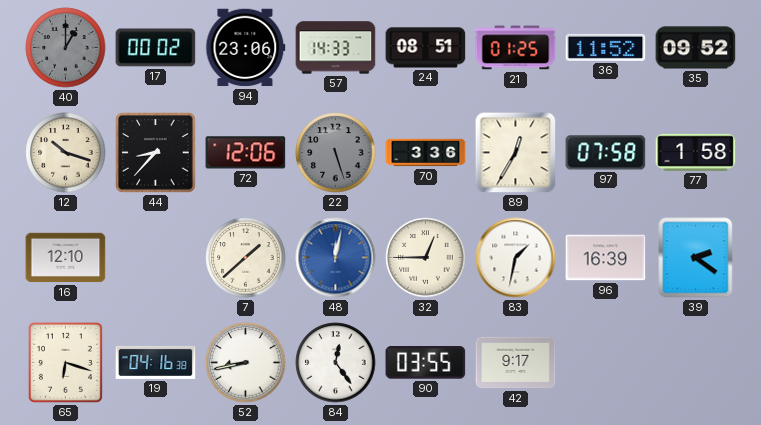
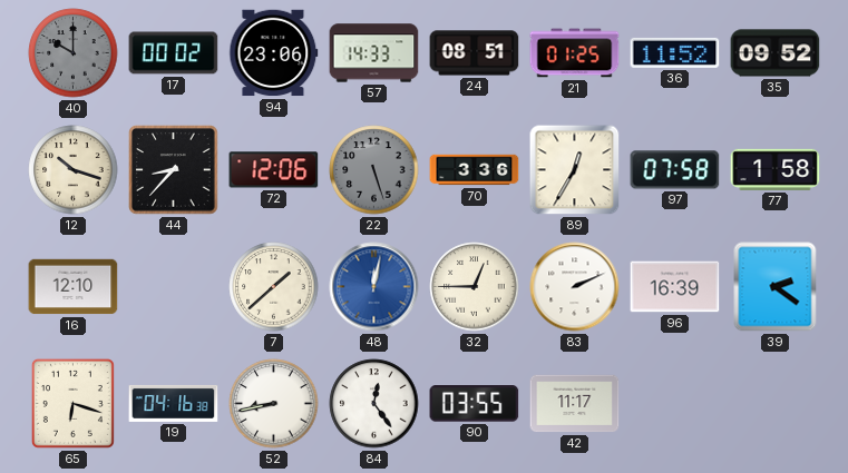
40: 1:00 -> 10:00 (74, 53)
83: 1:32 -> 2:11 (575, 287)
42: 9:17 -> 11:17 (575, 404)
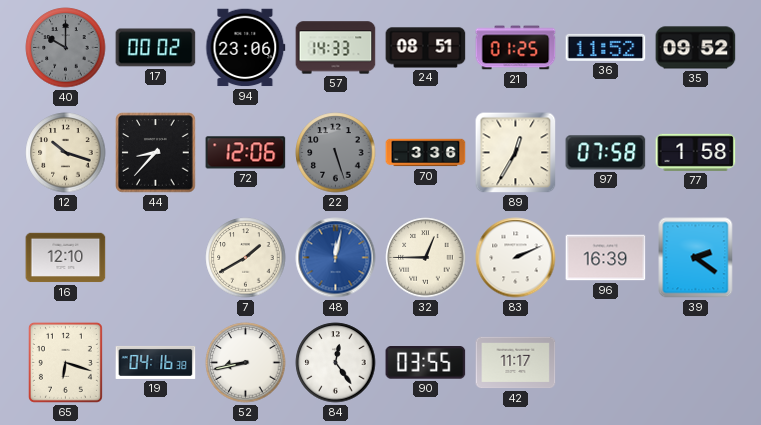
7: 1:38 -> 1:40 (246, 258)
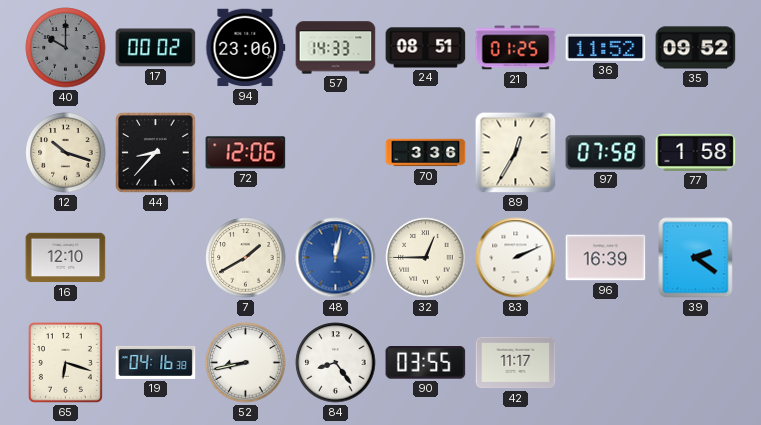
22: 5:27 -> none (336, 153)
84: 12:24 -> 8:24 (336, 363)
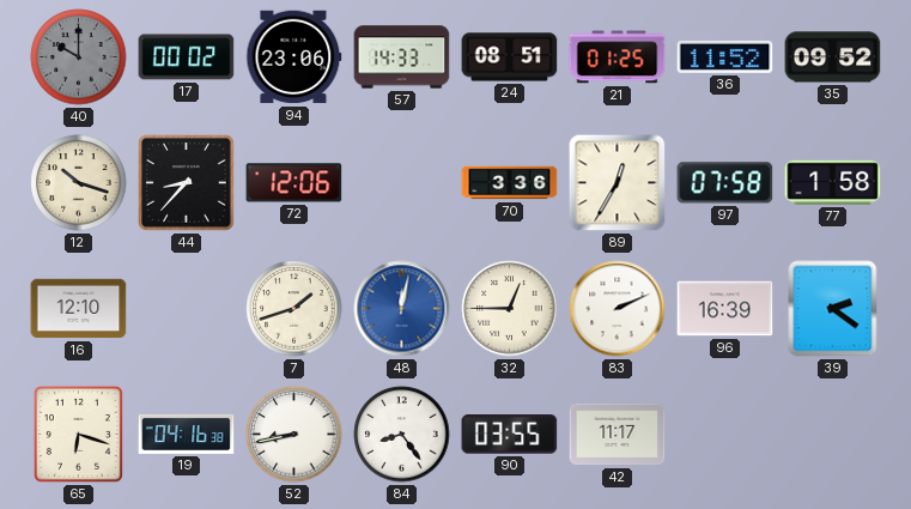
7: 1:40 -> 1:42 (294, 309)
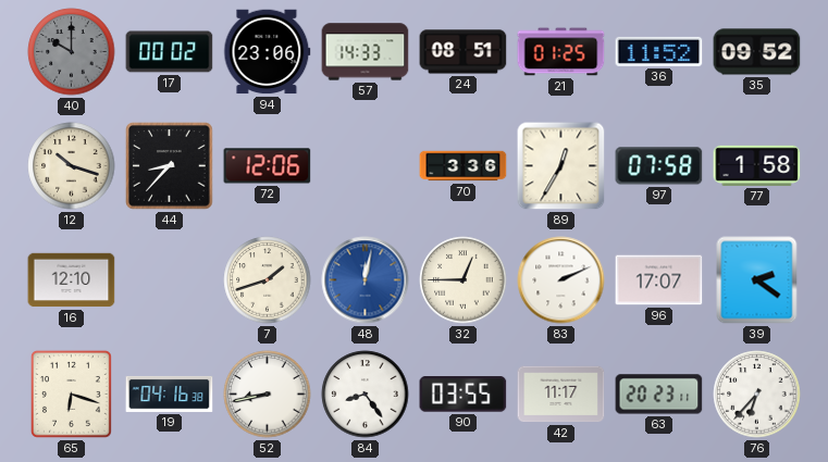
96: 16:39 -> 17:07 (659, 280)
63: none -> 20:23 (659, 395)
76: none -> 6:37 (757, 395)
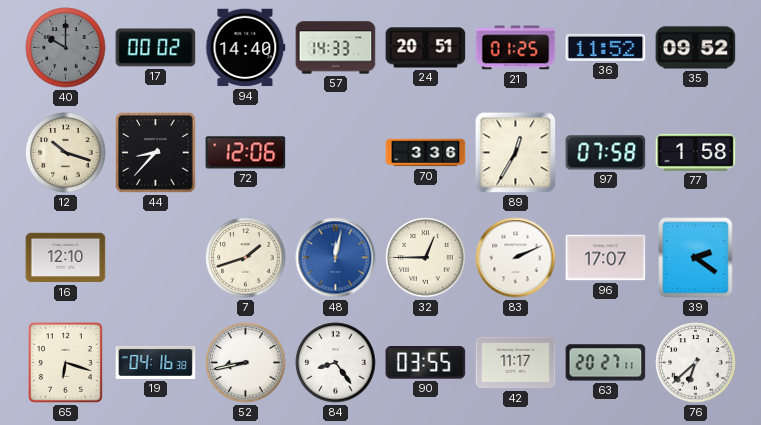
94: 23:06 -> 14:40 (246, 48)
24: 08:51 -> 20:51 (426, 48)
63: 20:23 -> 20:27 (606, 363)
76: 6:37 -> 6:38 (696, 363)
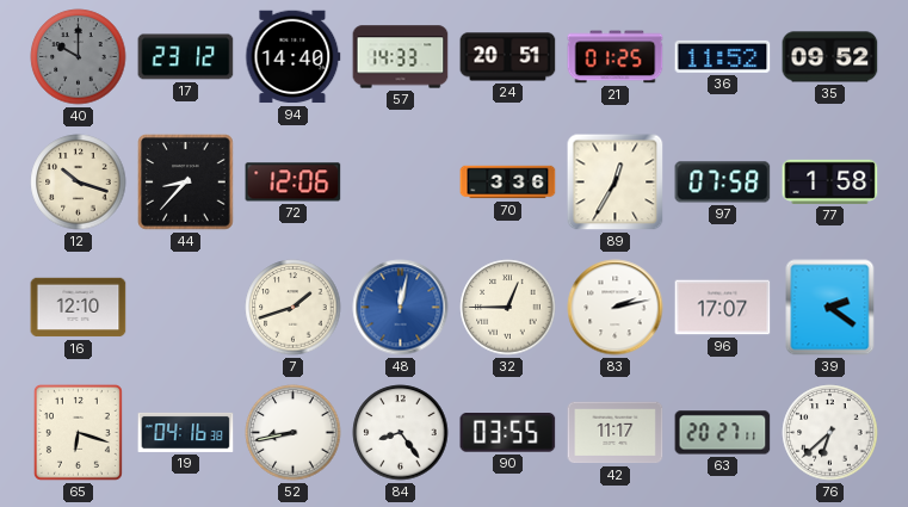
17: 00:02 -> 23:12 (186, 57)
83: 2:11 -> 2:13 (616, 308)
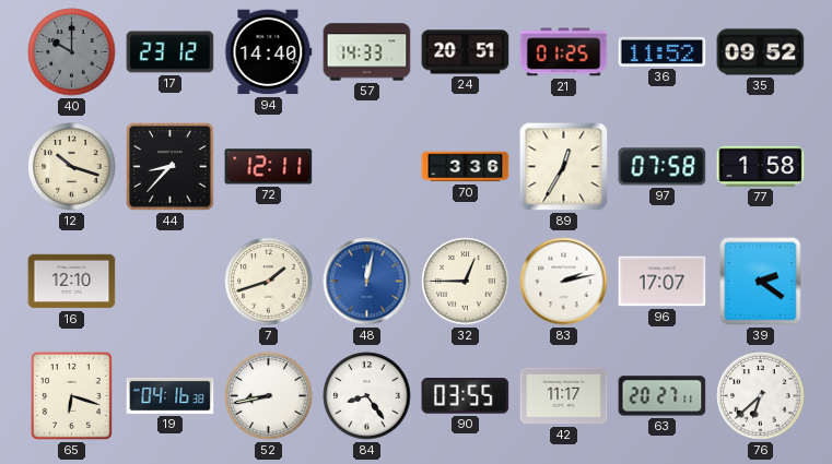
72: 12:06 -> 12:11 (269, 167)
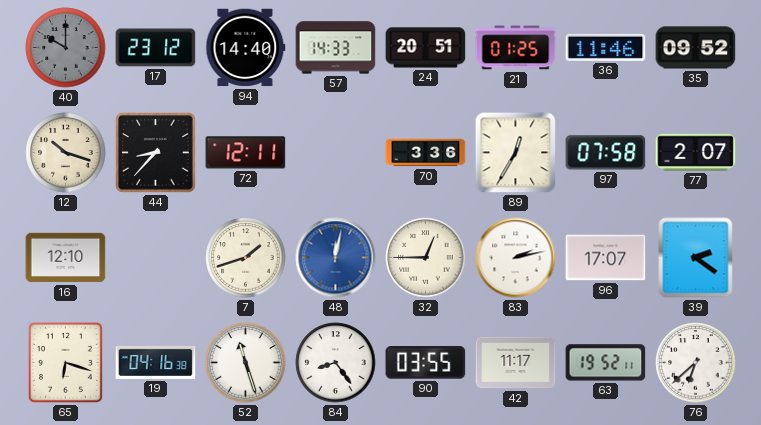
36: 11:52 -> 11:46 (606, 47)
77: 1:58 -> 2:07 (696, 152)
52: 8:43 -> 11:27 (246, 363)
63: 20:27 -> 19:52 (606, 363)
